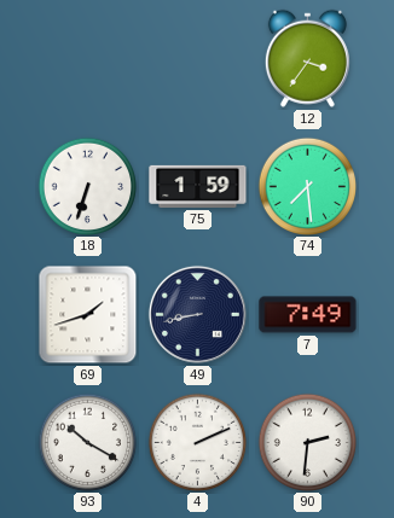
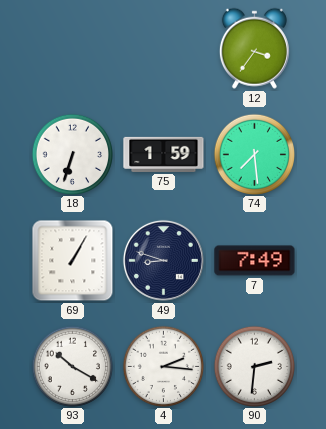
69: 1:42 -> 1:05 (73, 261)
49: 8:43 -> 8:48 (163, 260)
4: 2:11 -> 2:16 (163, 366)
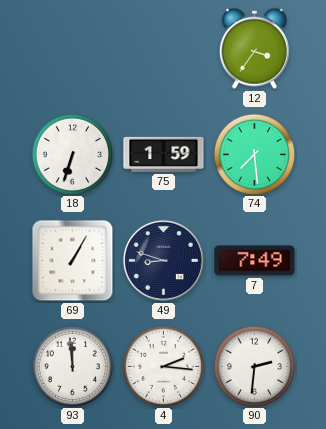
93: 10:20 -> 11:59 (72, 366)
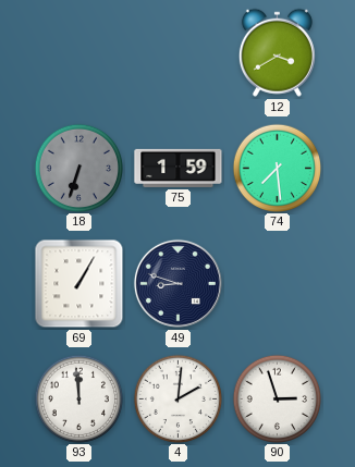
12: 3:36 -> 3:40 (277, 52)
18 dial: white -> grey (78, 168)
7: 7:49 -> none (255, 261)
4: 2:16 -> 2:01 (177, 398)
90: 2:31 -> 2:57 (277, 398)
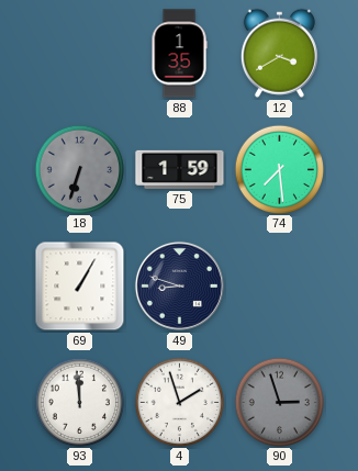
88: none -> 1:35 (179, 54)
4: 2:01 -> 1:57 (179, 402)
90 dial: white -> grey (279, 402)
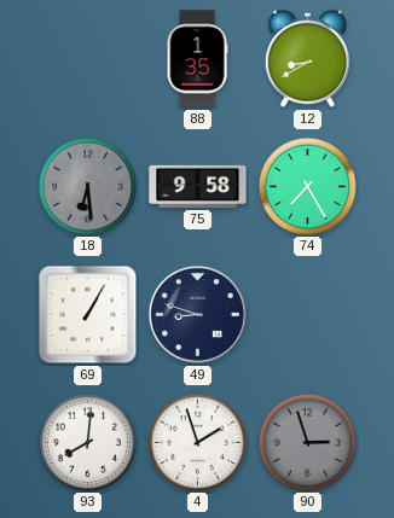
12: 3:40 -> 8:40 (307, 58)
18: 6:33 -> 6:29 (87, 186)
75: 1:59 -> 9:58 (198, 186)
74: 7:29 -> 7:25 (307, 186)
93: 11:59 -> 8:01 (87, 442)
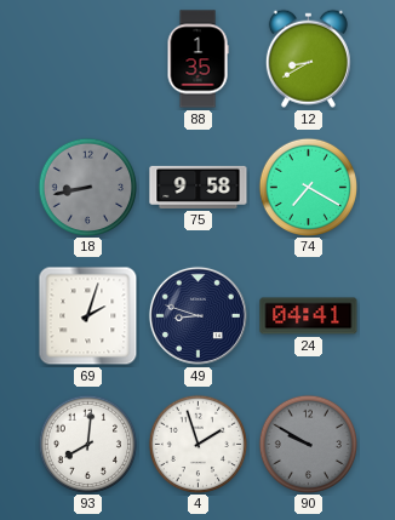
18: 6:29 -> 8:43 (87, 187)
74: 7:25 -> 7:20 (308, 187)
69: 1:05 -> 2:03 (88, 316)
24: none -> 04:41 (309, 316)
90: 2:57 -> 9:50 (308, 444)
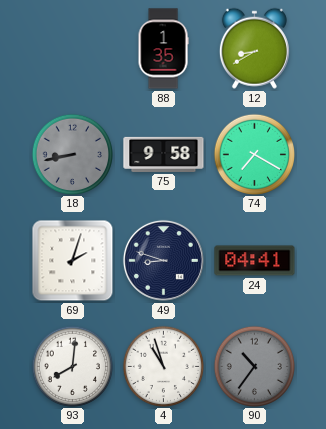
4: 1:57 -> 10:57 (163, 366)
90: 9:50 -> 10:36 (254, 366)
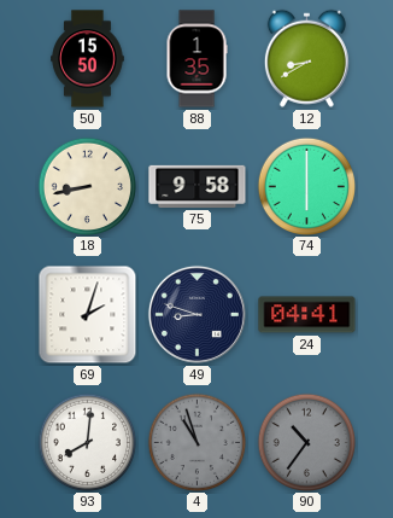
50: none -> 15:50 (88, 59)
18 dial: grey -> cream (87, 186)
74: 7:20 -> 6:00 (306, 186)
4 dial: white -> grey (196, 442)
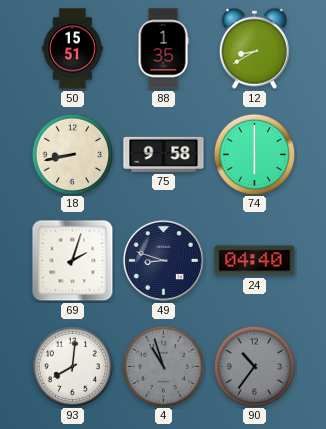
50: 15:50 -> 15:51 (73, 49)
24: 04:41 -> 04:40 (255, 261)
